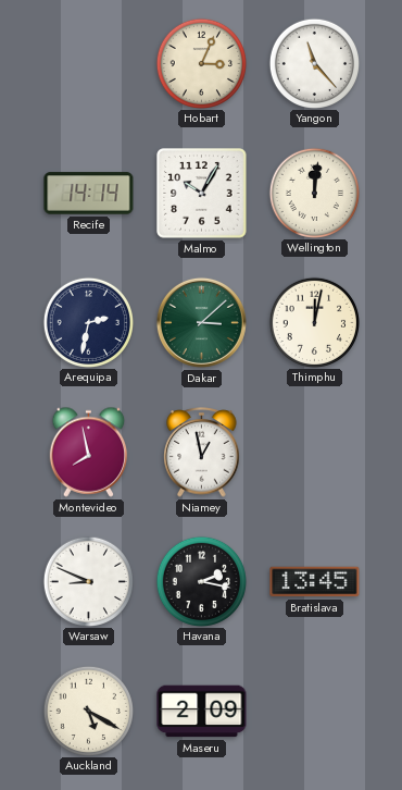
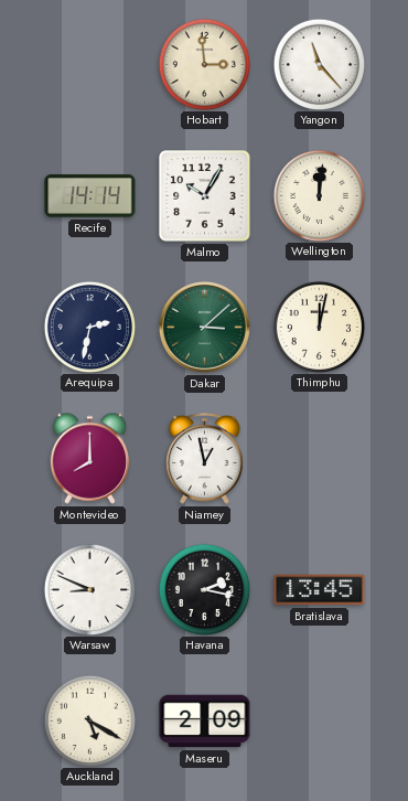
Hobart: 3:04 -> 2:59 (204, 64)
Montevideo: 7:58 -> 8:00 (90, 458)
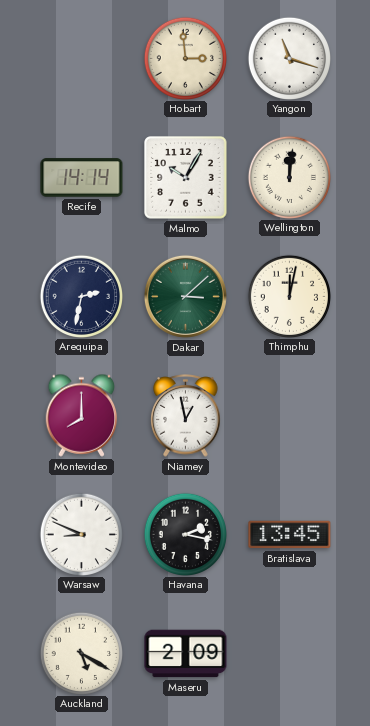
Yangon: 11:23 -> 11:18 (289, 58)
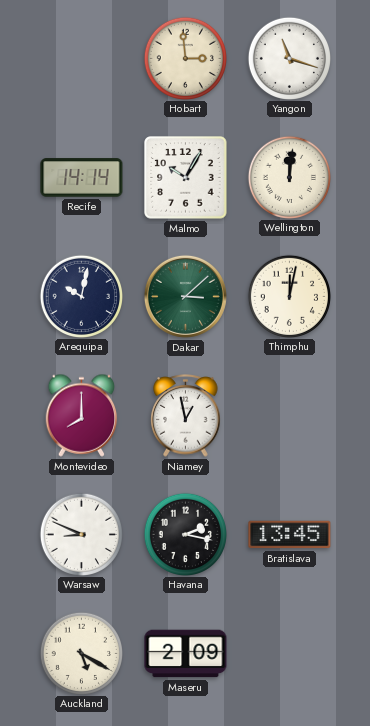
Arequipa: 2:32 -> 10:02 (81, 296)
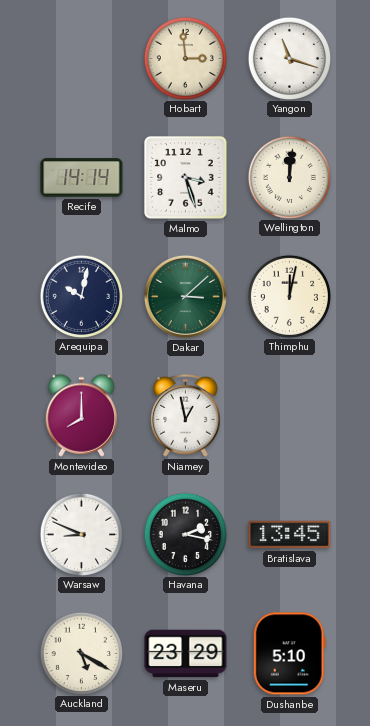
Malmo: 10:05 -> 3:27 (186, 178)
Maseru: 2:09 -> 23:29 (186, 654)
Dushanbe: none -> 5:10 (289, 654)
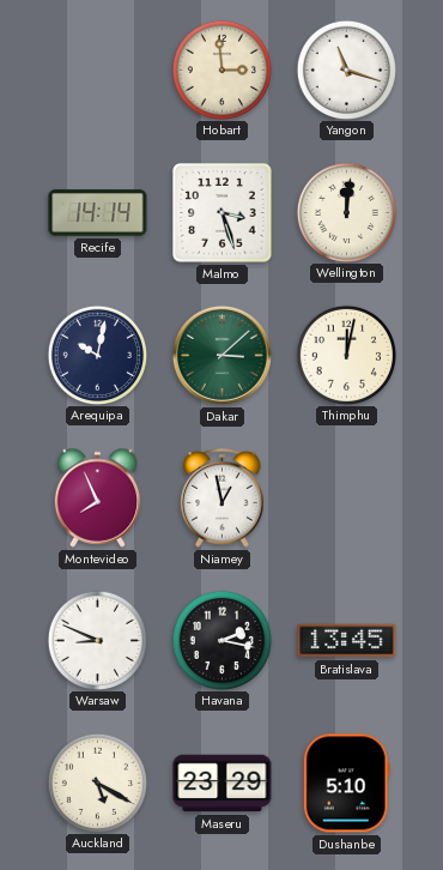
Montevideo: 8:00 -> 7:56 (98, 497)
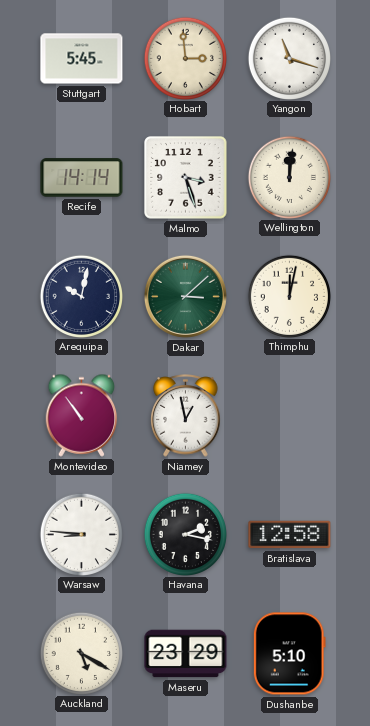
Stuttgart: none -> 5:45 (82, 59)
Montevideo: 7:56 -> 10:54 (82, 415)
Warsaw: 8:49 -> 8:46 (81, 534)
Bratislava: 13:45 -> 12:58 (290, 535)
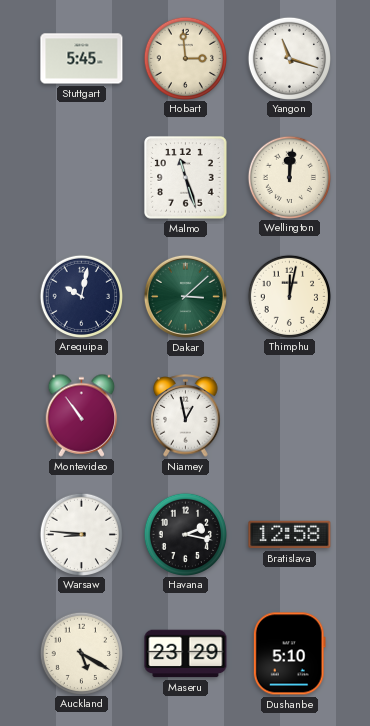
Recife: 14:14 -> none (82, 178)
Malmo: 3:27 -> 11:27 (186, 178)
